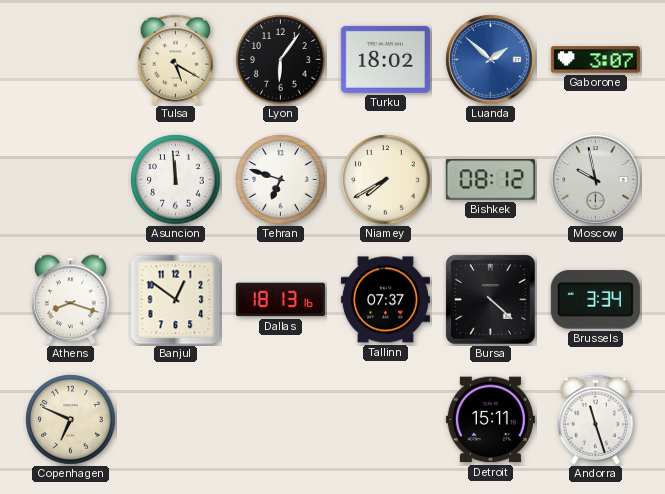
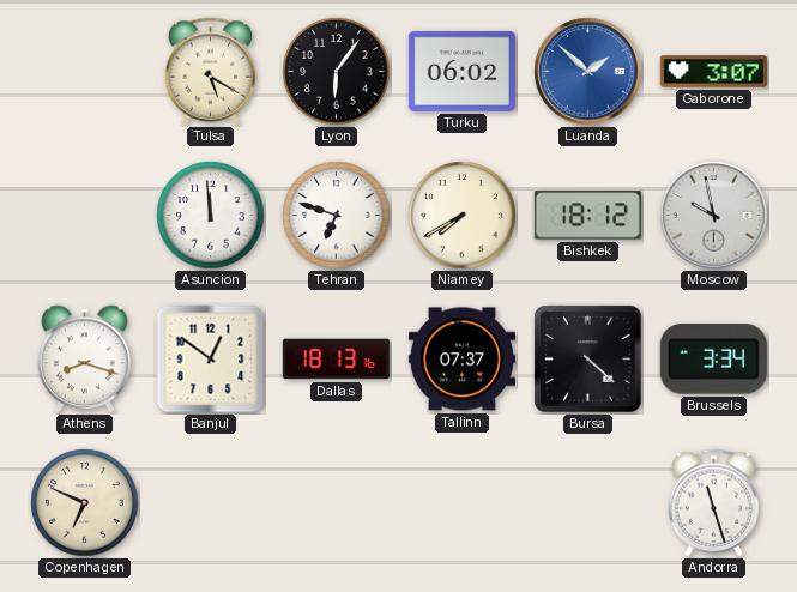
Turku: 18:02 -> 06:02 (461, 71)
Bishkek: 08:12 -> 18:12 (587, 216)
Detroit: 15:11 -> none (490, 420)
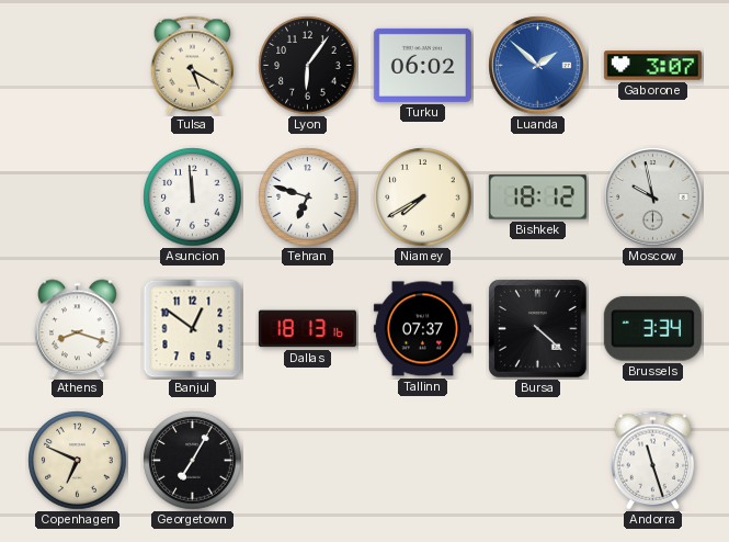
Georgetown: none -> 7:05 (193, 461)
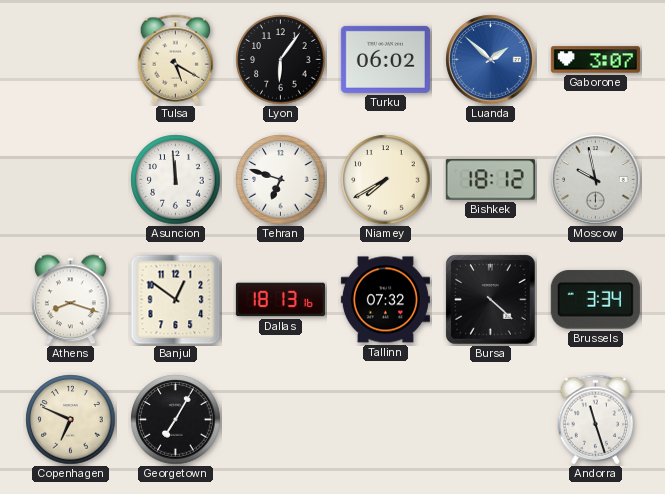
Tallinn: 07:37 -> 07:32 (385, 300)
